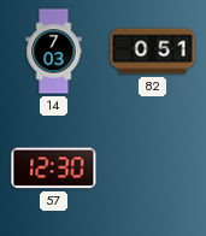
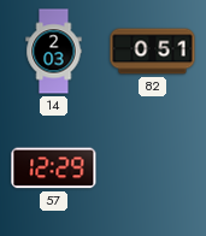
14: 7:03 -> 2:03 (54, 52)
57: 12:30 -> 12:29 (54, 169)
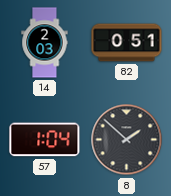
57: 12:29 -> 1:04 (45, 140)
8: none -> 1:52 (127, 140)
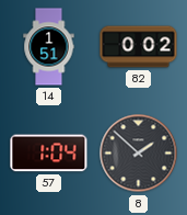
14: 2:03 -> 1:51 (49, 47)
82: 0:51 -> 0:02 (139, 47)
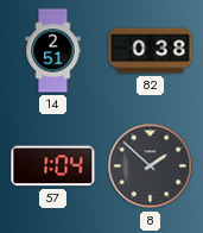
14: 1:51 -> 2:51 (53, 51)
82: 0:02 -> 0:38 (151, 51)
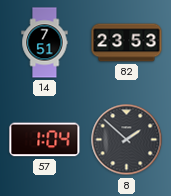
14: 2:51 -> 7:51 (45, 43)
82: 0:38 -> 23:53 (127, 43)
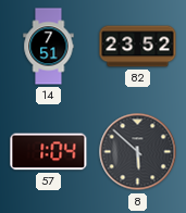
82: 23:53 -> 23:52 (138, 47)
8: 1:52 -> 5:52 (138, 152)
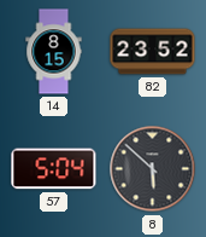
14: 7:51 -> 8:15 (54, 52)
57: 1:04 -> 5:04 (54, 169)
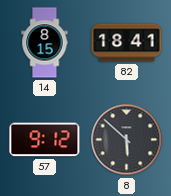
82: 23:52 -> 18:41 (127, 43)
57: 5:04 -> 9:12 (45, 140)
